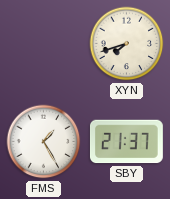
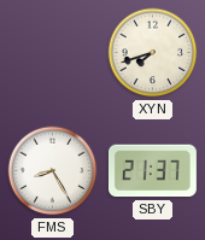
FMS: 1:25 -> 8:25 (53, 171)
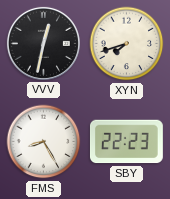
VVV: none -> 12:32 (43, 43)
SBY: 21:37 -> 22:23 (126, 142)
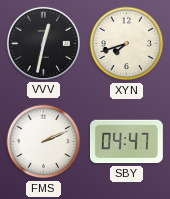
FMS: 8:25 -> 2:11 (44, 142)
SBY: 22:23 -> 04:47 (126, 142)
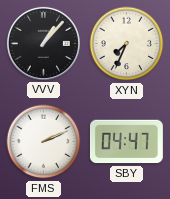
VVV: 12:32 -> 1:07 (43, 43)
XYN: 7:42 -> 7:34 (127, 44)
